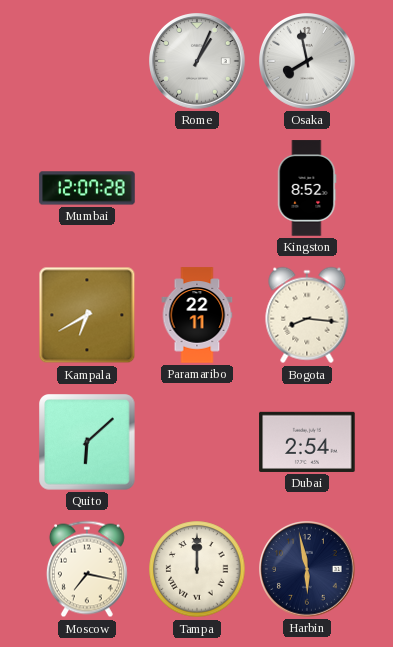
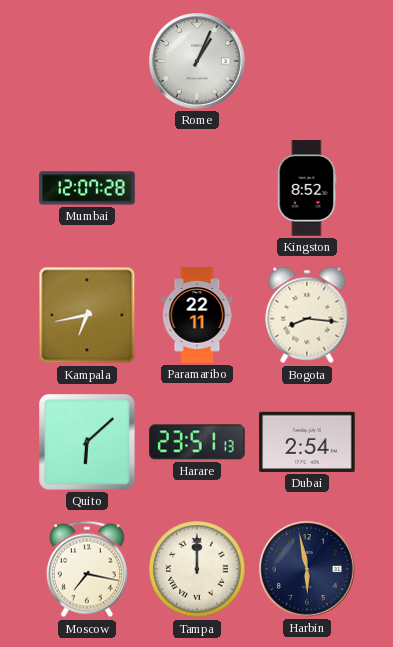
Osaka: 7:58 -> none (308, 62)
Kampala: 6:40 -> 6:43 (87, 315)
Harare: none -> 23:51 (197, 442)
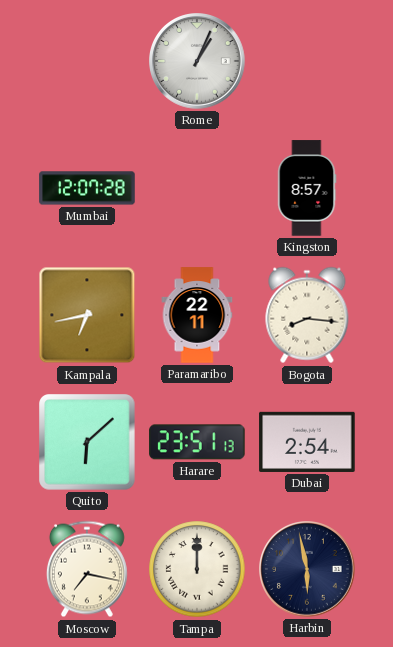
Kingston: 8:52 -> 8:57 (307, 188)
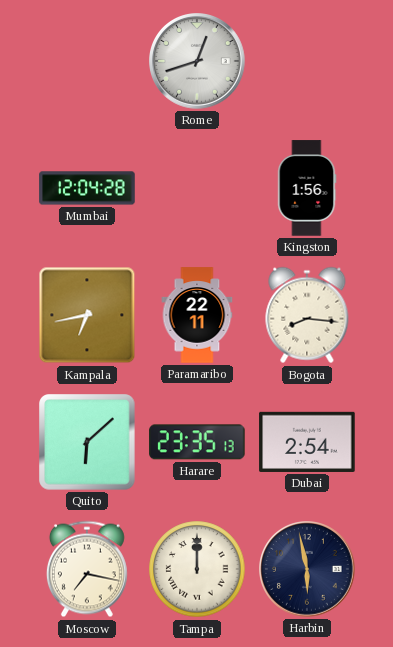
Rome: 1:04 -> 12:42 (198, 62)
Mumbai: 12:07 -> 12:04 (87, 188)
Kingston: 8:57 -> 1:56 (307, 188)
Harare: 23:51 -> 23:35 (197, 442)
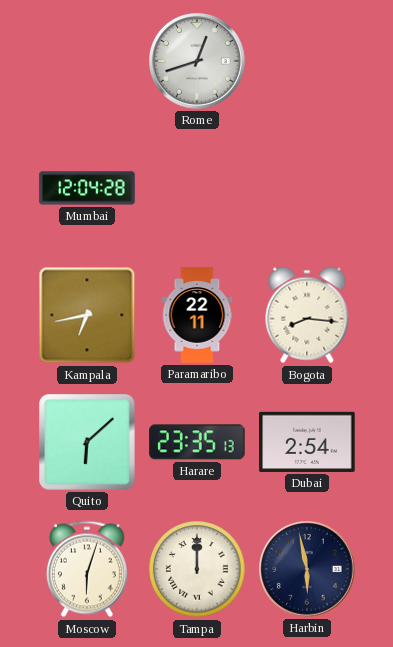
Kingston: 1:56 -> none (307, 188)
Moscow: 7:17 -> 6:03 (87, 569)
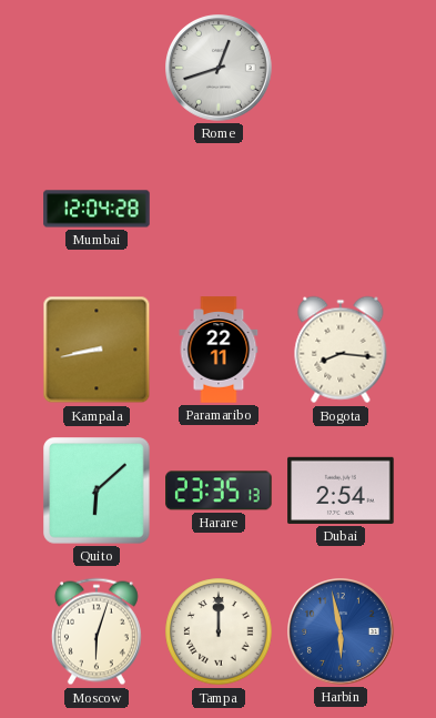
Kampala: 6:43 -> 8:43 (97, 350)
Harbin dial: navy -> blue (342, 633)
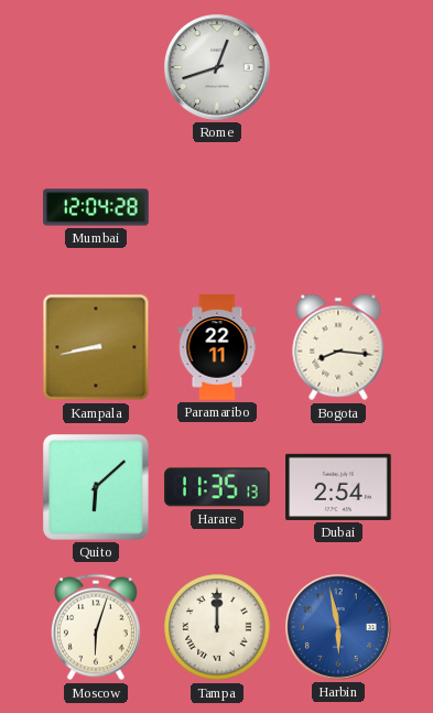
Harare: 23:35 -> 11:35 (217, 487)
